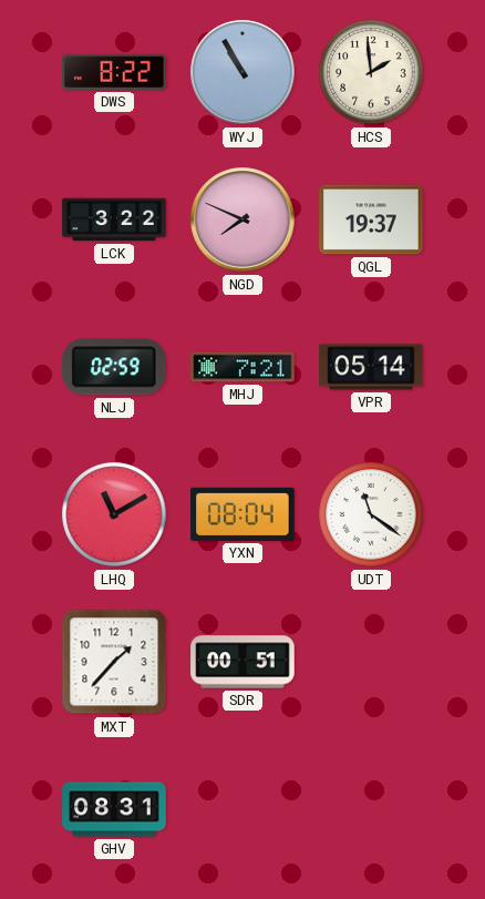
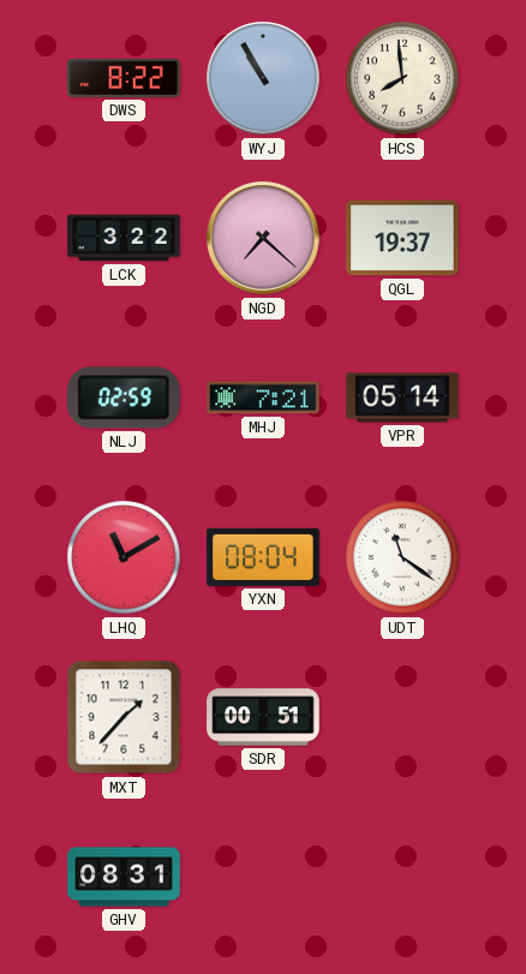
HCS: 1:59 -> 7:59 (402, 78)
NGD: 7:49 -> 7:22 (263, 238)
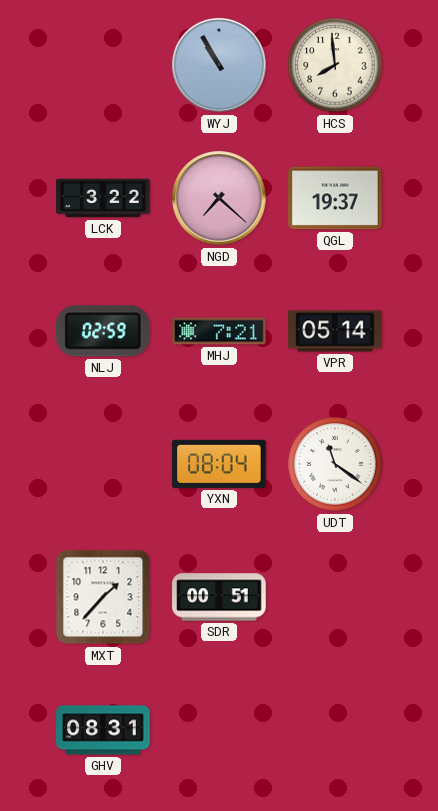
DWS: 8:22 -> none (124, 78)
LHQ: 11:10 -> none (124, 557)
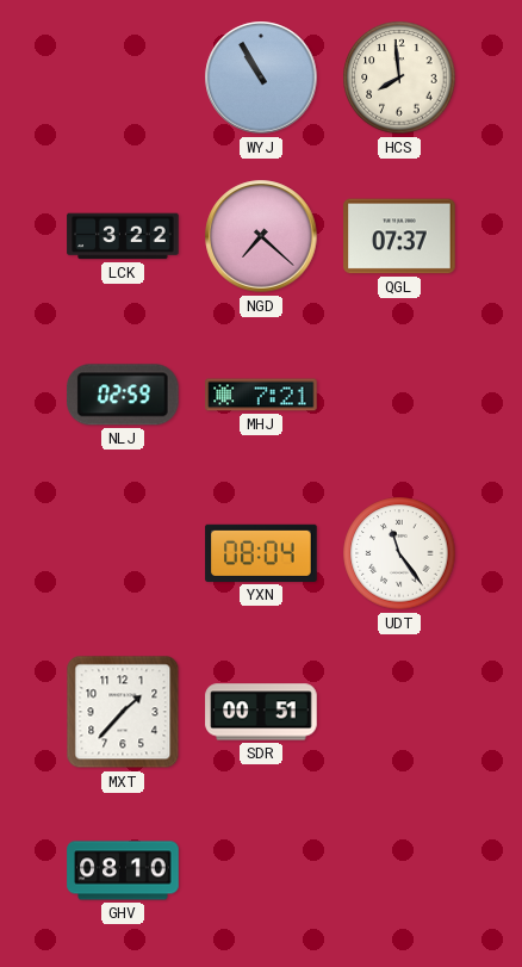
QGL: 19:37 -> 07:37 (399, 236)
VPR: 05:14 -> none (335, 331)
UDT: 11:21 -> 11:24 (399, 553)
GHV: 08:31 -> 08:10 (123, 870)
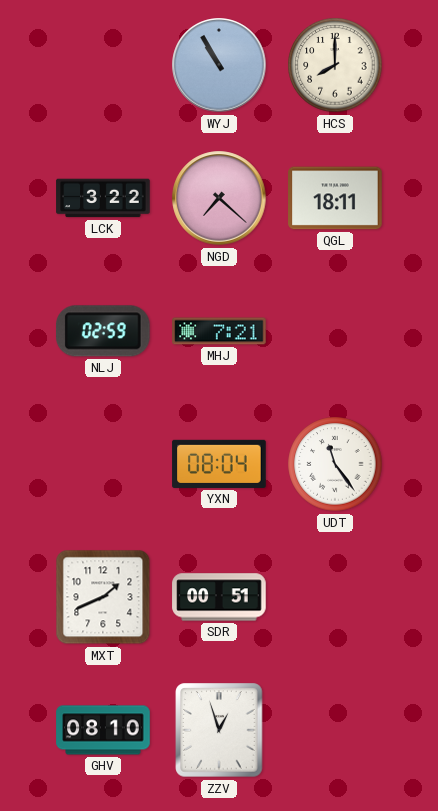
HCS: 7:59 -> 8:00 (335, 65)
QGL: 07:37 -> 18:11 (335, 198)
MXT: 1:37 -> 1:41 (103, 597)
ZZV: none -> 12:57 (219, 730)
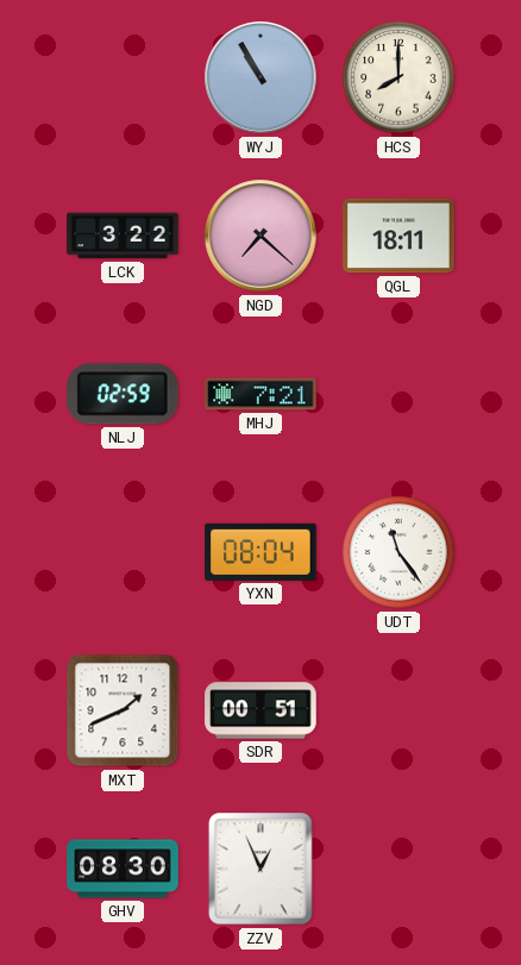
GHV: 08:10 -> 08:30 (123, 869)
ZZV: 12:57 -> 12:56 (260, 869)
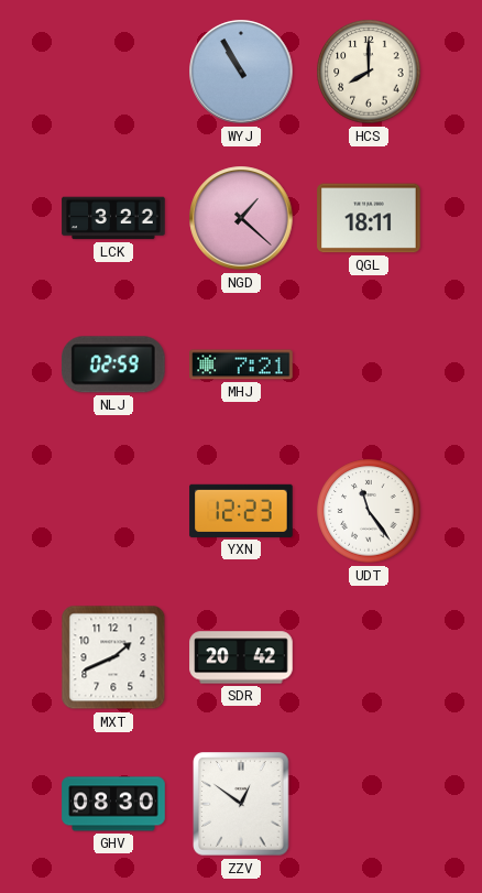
NGD: 7:22 -> 1:22 (241, 218)
YXN: 08:04 -> 12:23 (241, 511)
SDR: 00:51 -> 20:42 (241, 657)
ZZV: 12:56 -> 12:51 (241, 804)
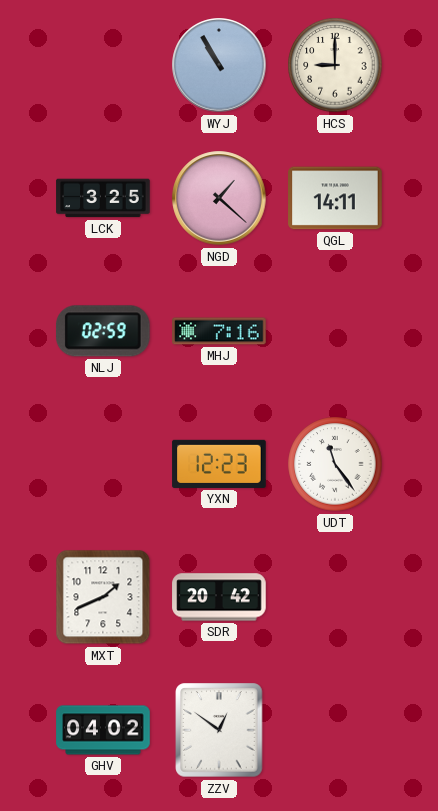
HCS: 8:00 -> 9:00 (335, 65)
LCK: 3:22 -> 3:25 (103, 198)
QGL: 18:11 -> 14:11 (335, 198)
MHJ: 7:21 -> 7:16 (219, 331)
GHV: 08:30 -> 04:02 (103, 730)
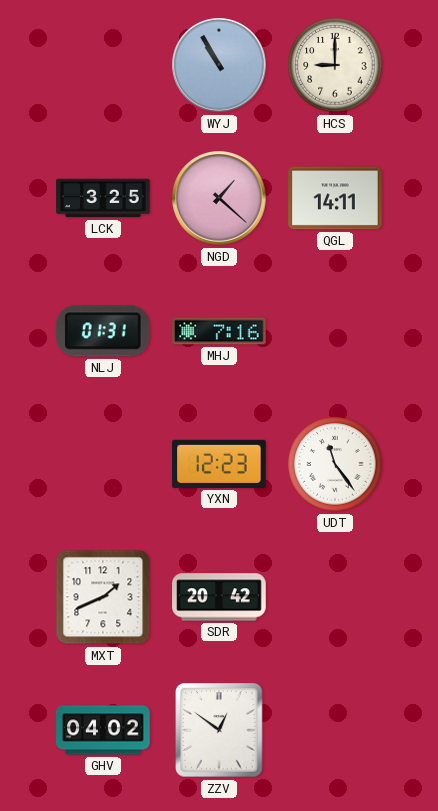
NLJ: 02:59 -> 01:31 (103, 331)
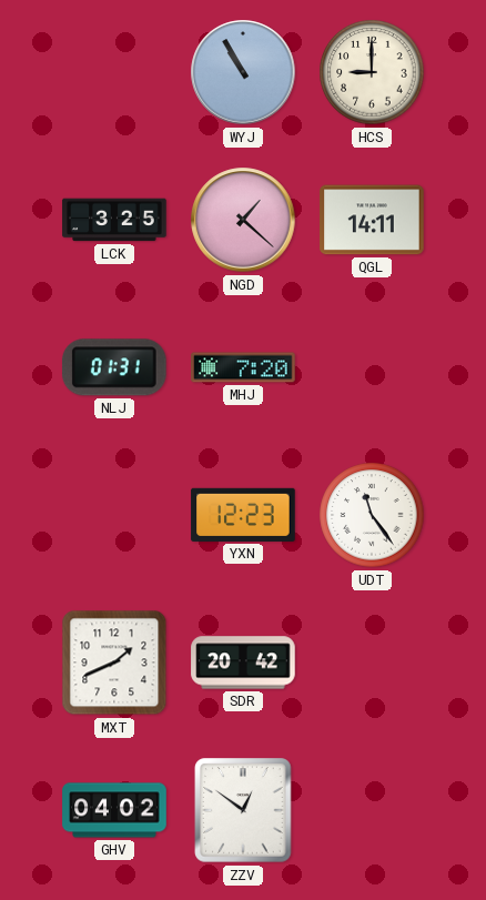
MHJ: 7:16 -> 7:20 (243, 367)
